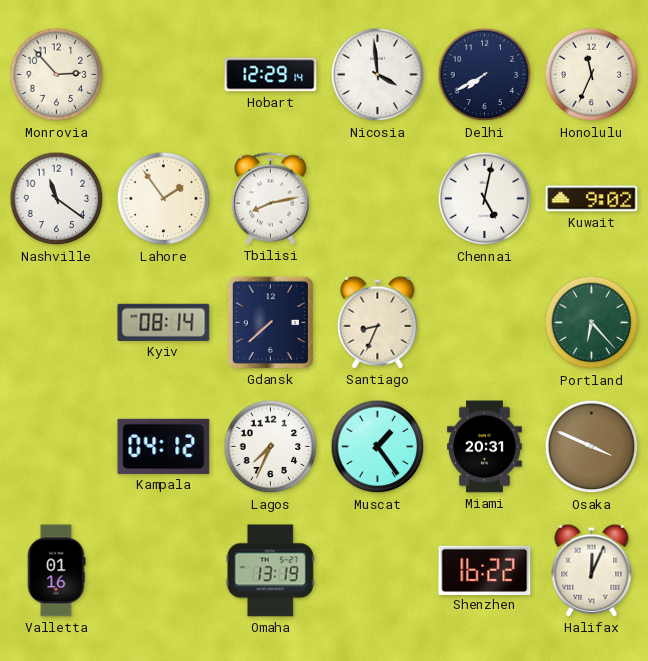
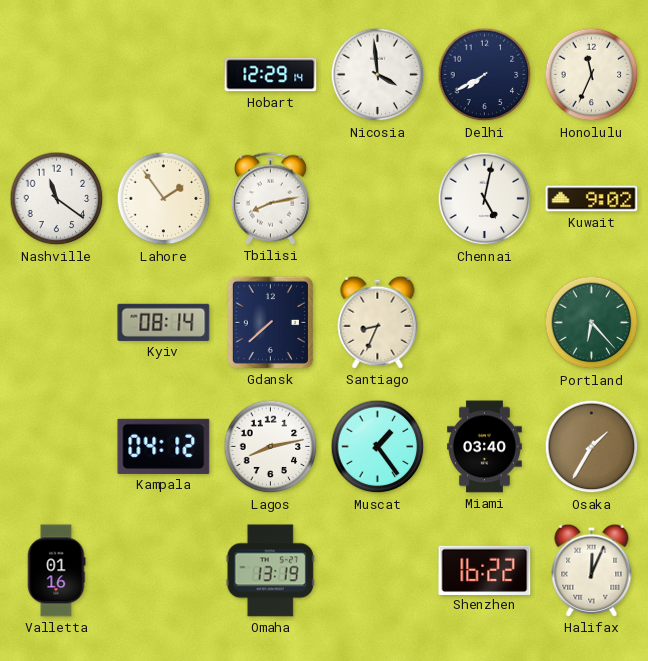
Monrovia: 2:53 -> none (57, 75)
Lagos: 7:34 -> 8:13 (271, 447)
Miami: 20:31 -> 03:40 (485, 447)
Osaka: 3:49 -> 1:35 (592, 447)
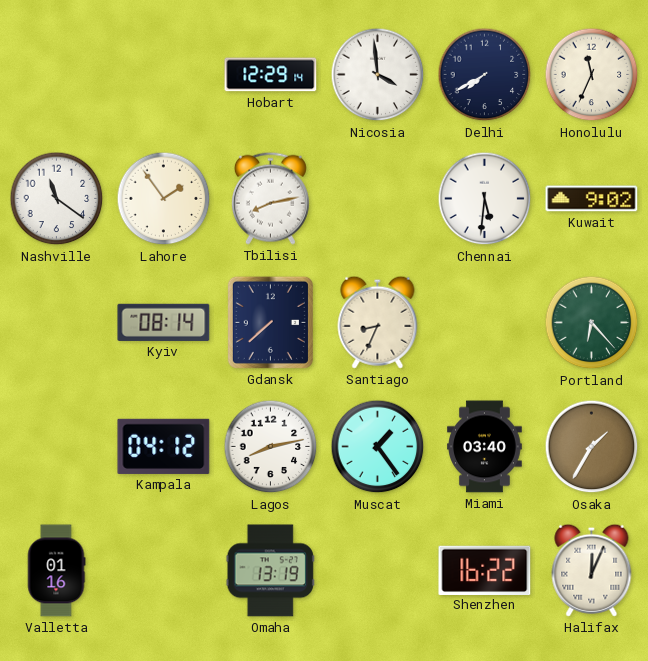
Chennai: 5:02 -> 5:31 (485, 199)
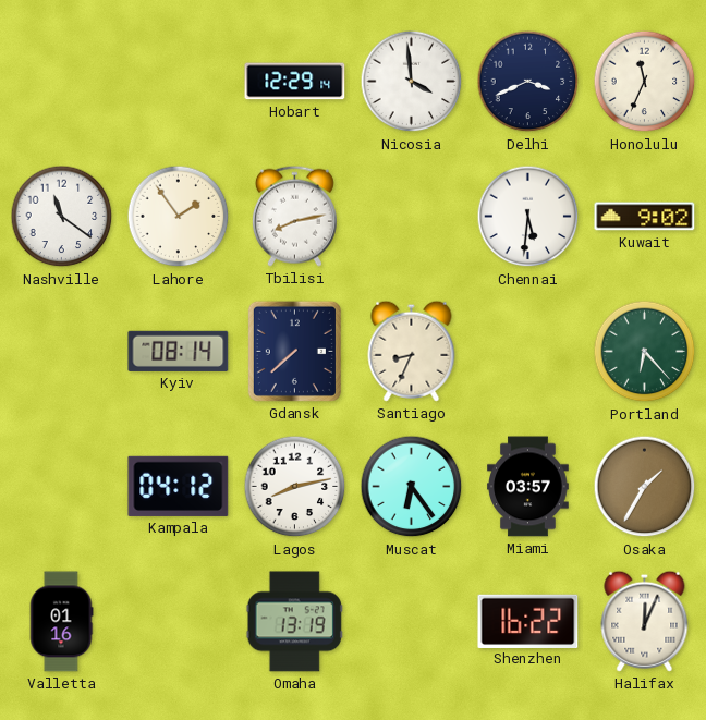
Delhi: 7:40 -> 3:41 (528, 82)
Muscat: 1:24 -> 6:24 (412, 487)
Miami: 03:40 -> 03:57 (528, 487)
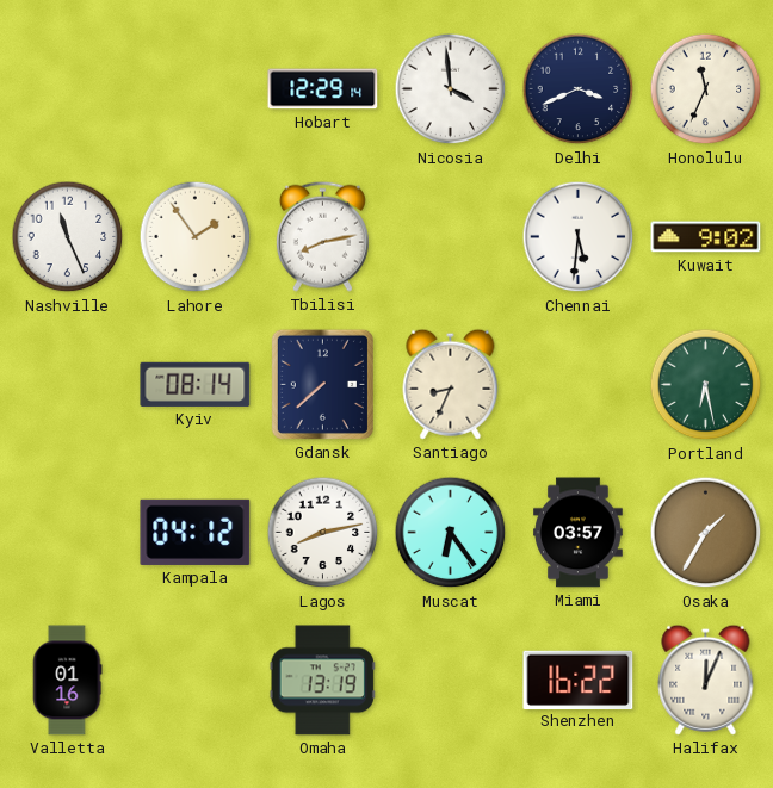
Nashville: 11:21 -> 11:26 (68, 237)
Portland: 6:23 -> 6:28 (706, 385)
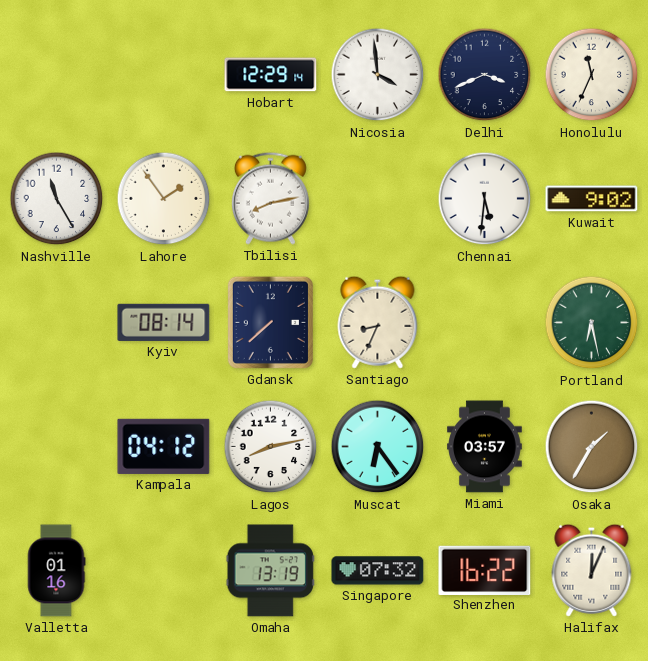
Nashville: 11:26 -> 11:25 (57, 199)
Singapore: none -> 07:32 (378, 571)
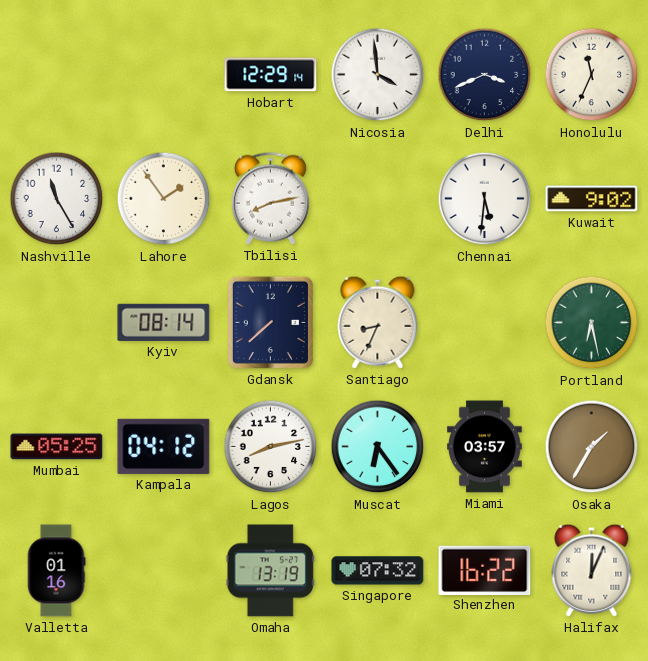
Mumbai: none -> 05:25 (57, 447)
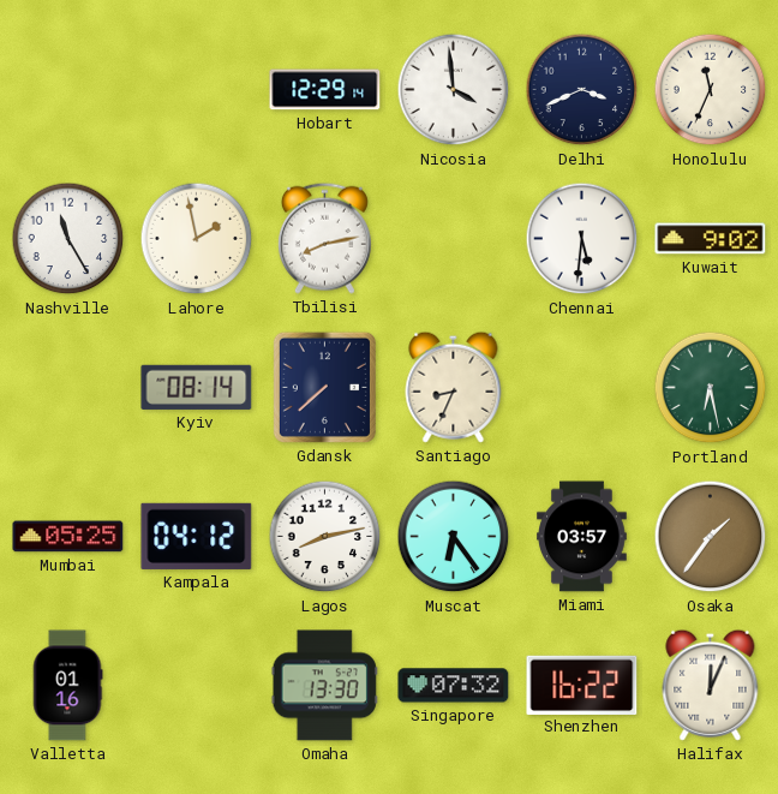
Lahore: 1:54 -> 1:58 (197, 239)
Osaka: 1:35 -> 1:36 (711, 537)
Omaha: 13:19 -> 13:30 (324, 686)
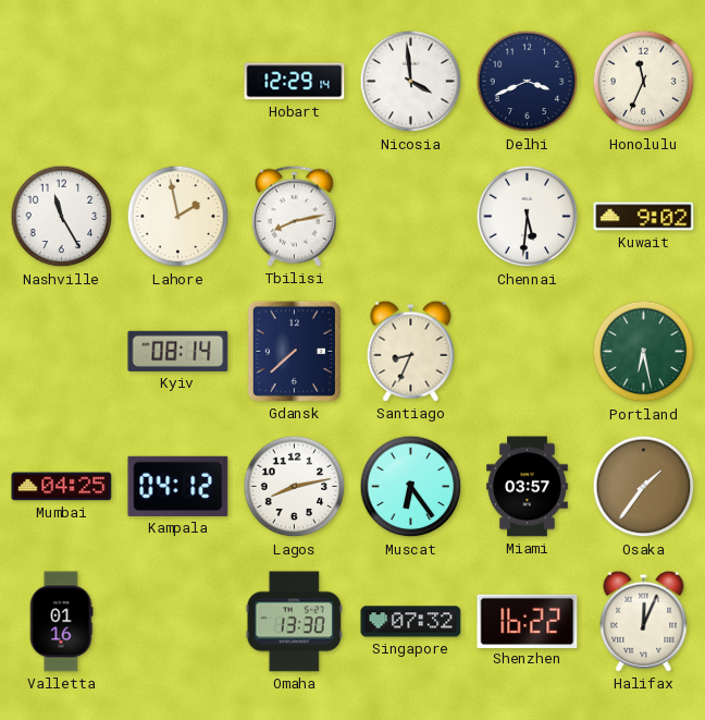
Mumbai: 05:25 -> 04:25 (62, 487)
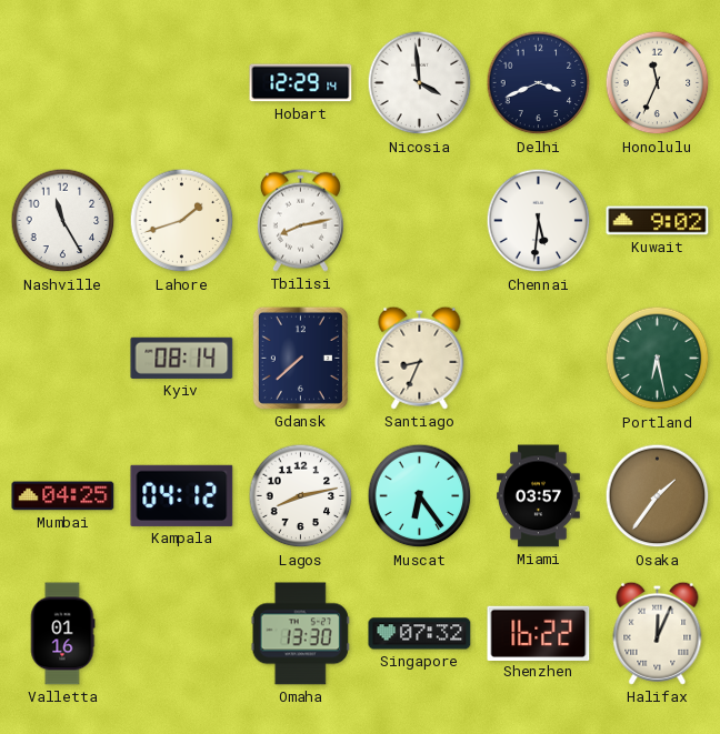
Lahore: 1:58 -> 1:42 (182, 221)
